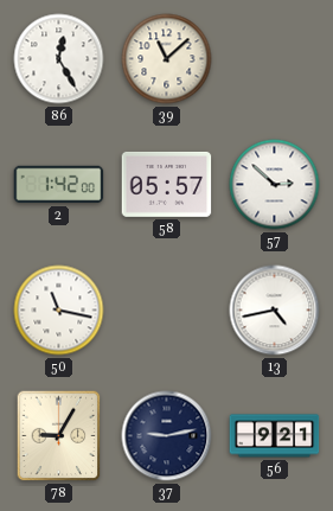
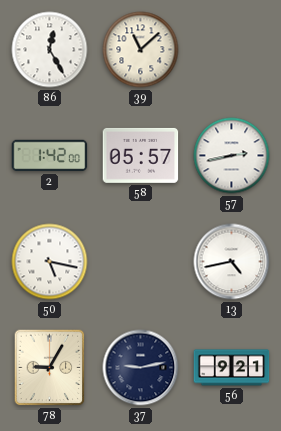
57: 2:52 -> 2:43 (232, 156)
50: 11:17 -> 5:17 (50, 262)
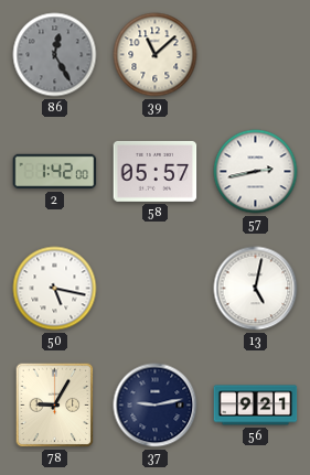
86 dial: white -> grey (55, 55)
13: 4:43 -> 5:02 (256, 289)
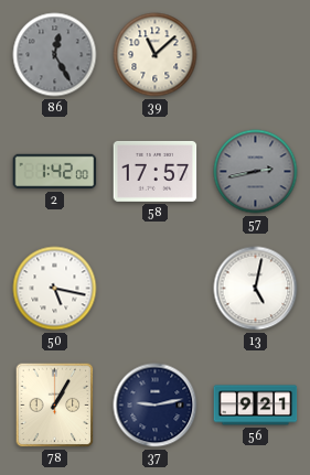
58: 05:57 -> 17:57 (156, 171)
57 dial: white -> grey (256, 172)
78: 9:05 -> 1:05 (55, 406)
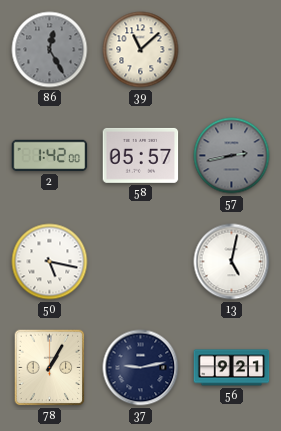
58: 17:57 -> 05:57 (141, 155)
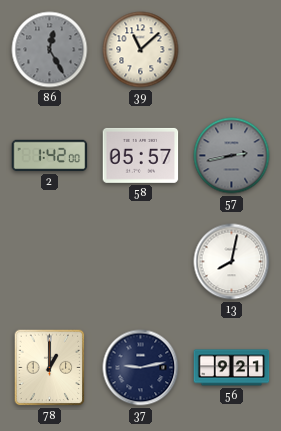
50: 5:17 -> none (50, 262)
13: 5:02 -> 8:02 (232, 262)
78: 1:05 -> 1:00 (50, 368)
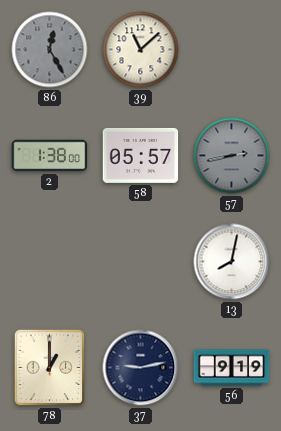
2: 1:42 -> 1:38 (50, 156)
56: 9:21 -> 9:19 (232, 368)
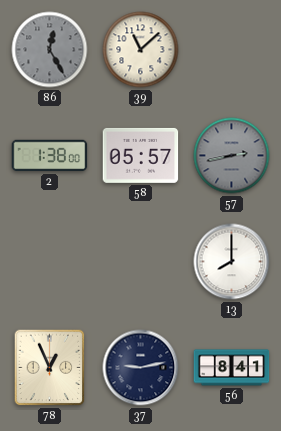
13: 8:02 -> 8:00 (232, 262)
78: 1:00 -> 12:56 (50, 368)
56: 9:19 -> 8:41 (232, 368)
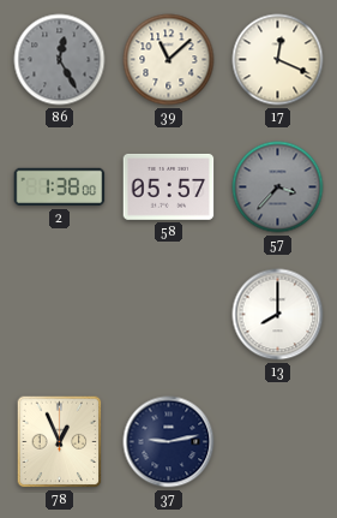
17: none -> 12:19 (278, 60)
57: 2:43 -> 3:37 (278, 187)
56: 8:41 -> none (232, 368)
